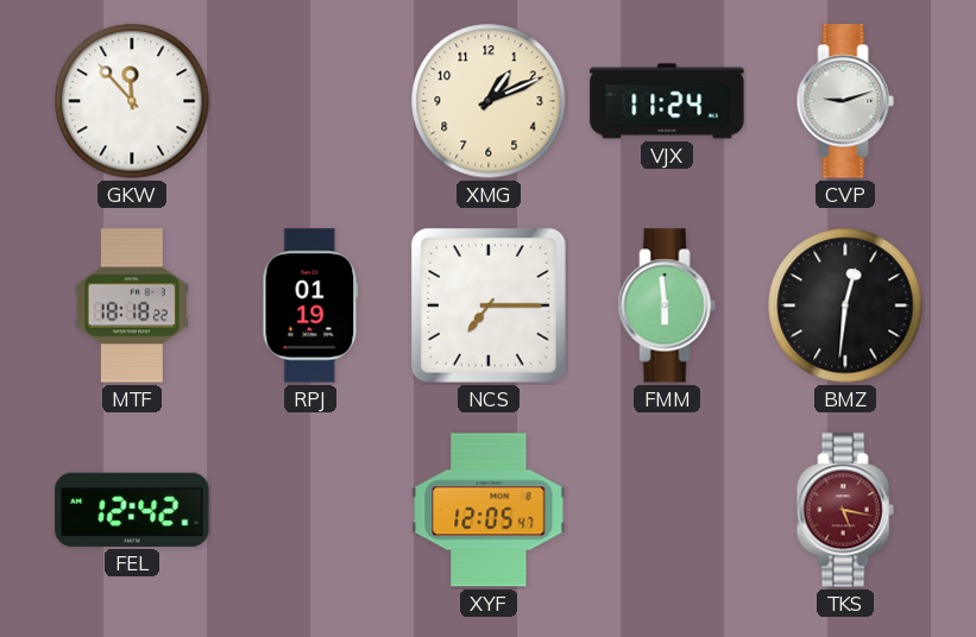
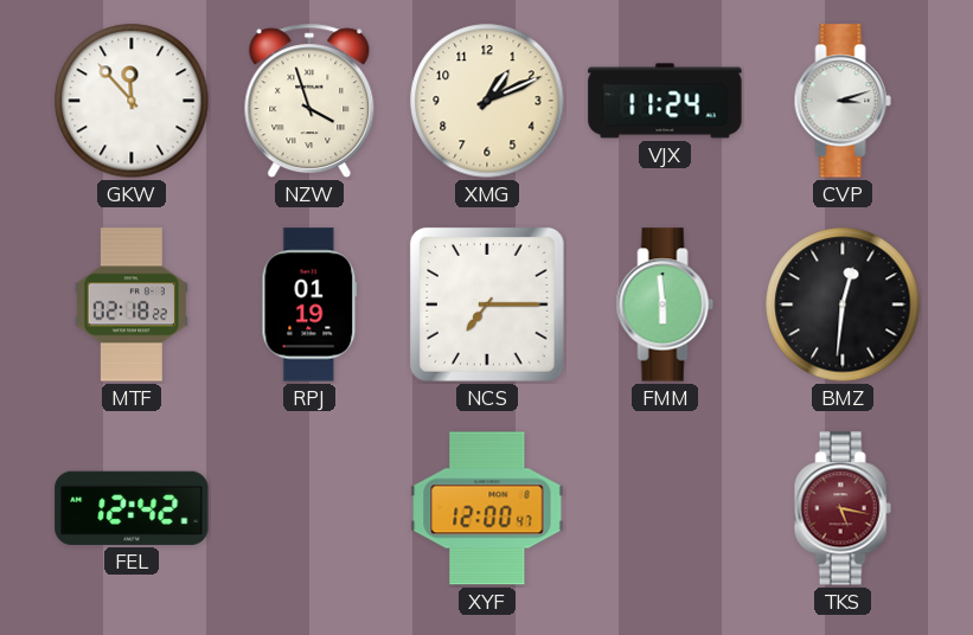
NZW: none -> 3:57 (309, 101)
CVP: 9:12 -> 3:12 (843, 101)
MTF: 18:18 -> 02:18 (132, 304)
XYF: 12:05 -> 12:00 (487, 508)
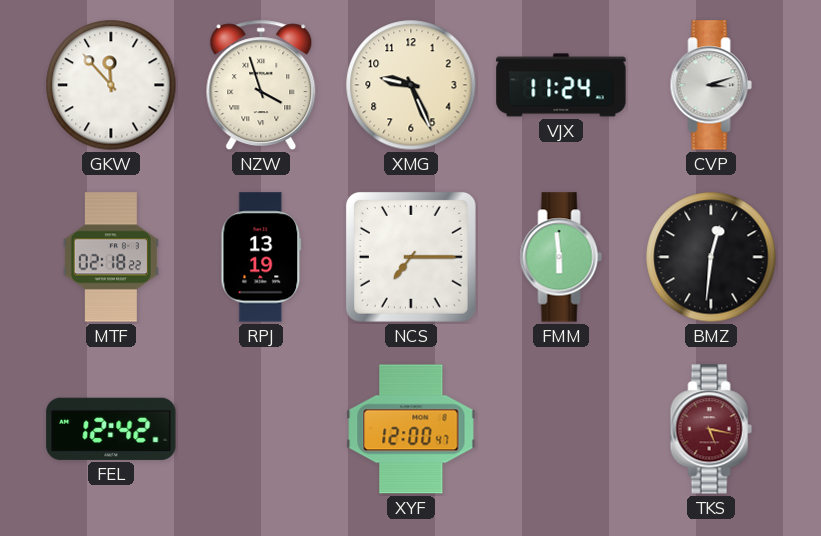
XMG: 1:11 -> 9:26 (411, 85)
RPJ: 01:19 -> 13:19 (261, 257)
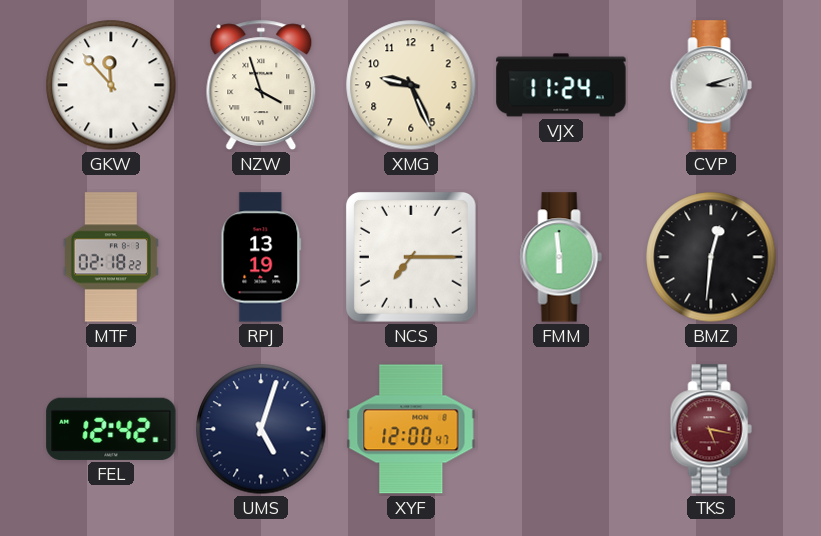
UMS: none -> 5:03 (261, 429)
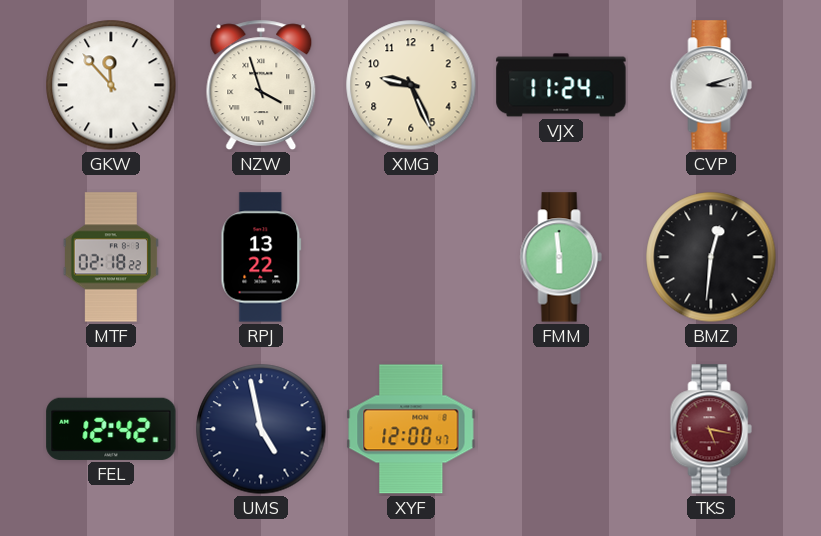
RPJ: 13:19 -> 13:22 (261, 257)
NCS: 7:15 -> none (411, 257)
UMS: 5:03 -> 4:58 (261, 429)
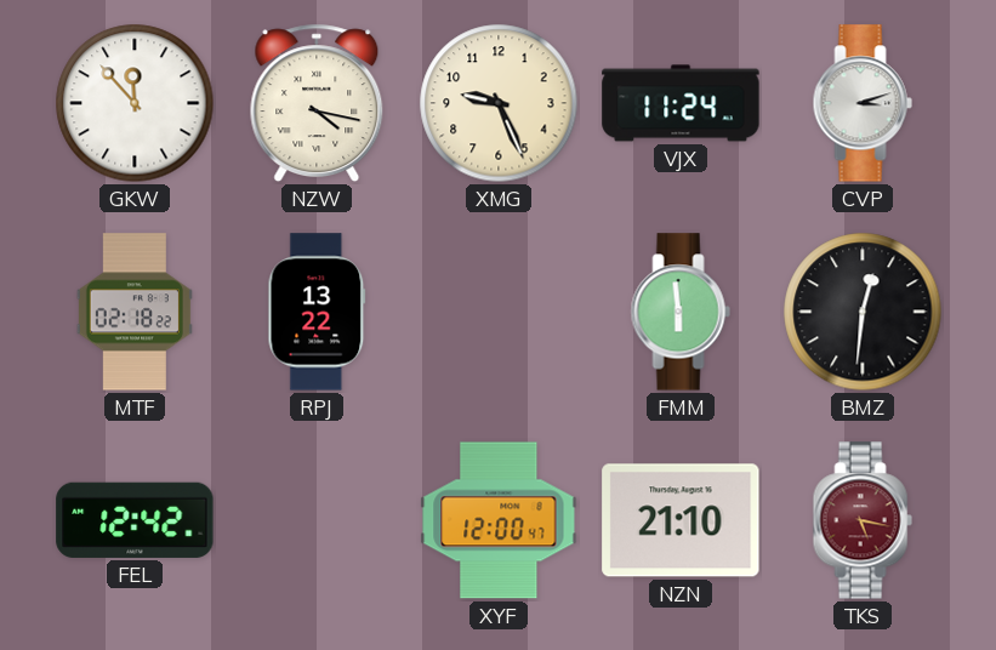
NZW: 3:57 -> 4:17 (317, 103)
UMS: 4:58 -> none (261, 429)
NZN: none -> 21:10 (681, 520)
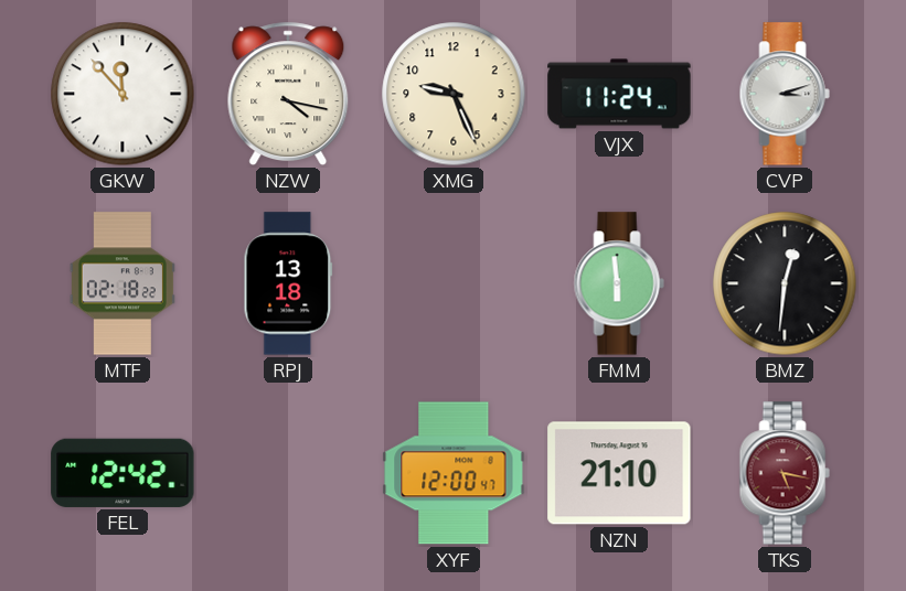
RPJ: 13:22 -> 13:18 (288, 283)
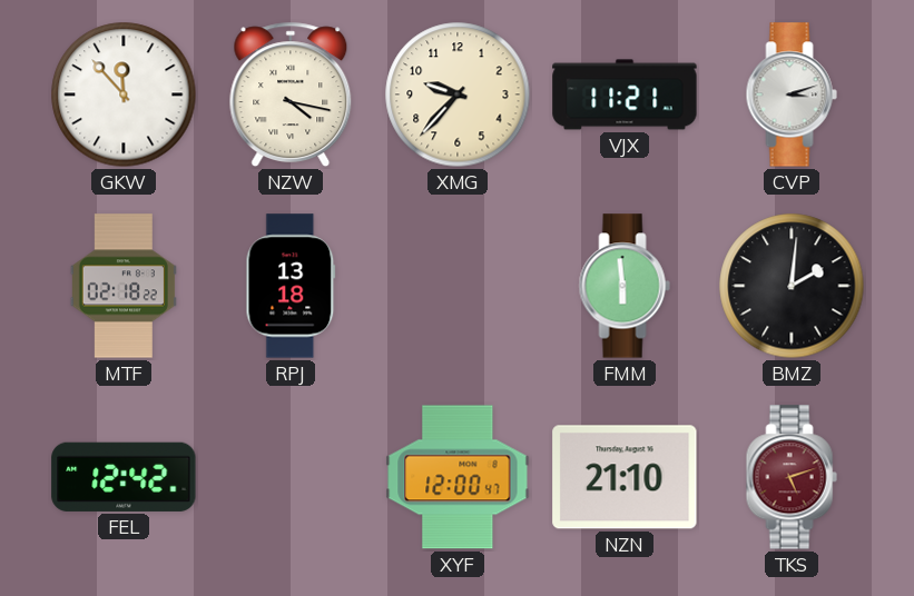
XMG: 9:26 -> 9:37 (458, 95)
VJX: 11:24 -> 11:21 (625, 95)
BMZ: 12:31 -> 2:01 (792, 286)
TKS: 5:17 -> 5:12 (792, 477)
